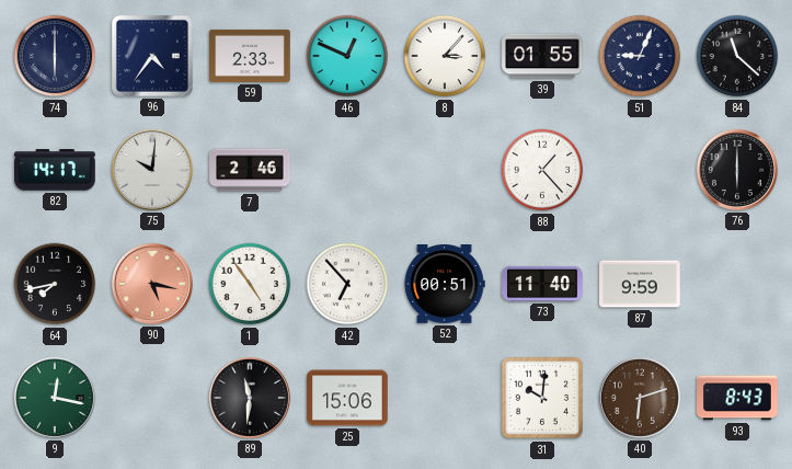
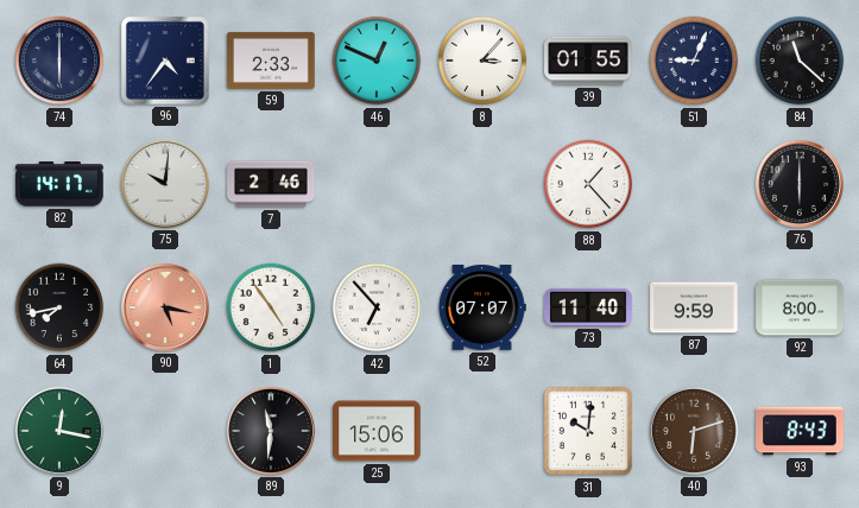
52: 00:51 -> 07:07 (482, 309)
92: none -> 8:00 (800, 307)
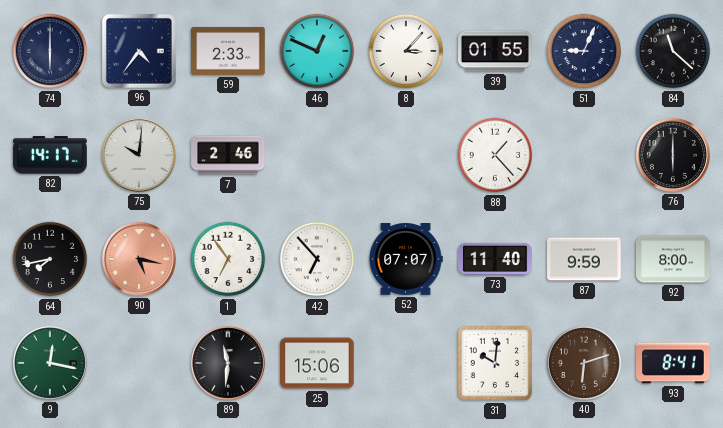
1: 4:54 -> 6:54 (228, 259)
93: 8:43 -> 8:41 (673, 363)
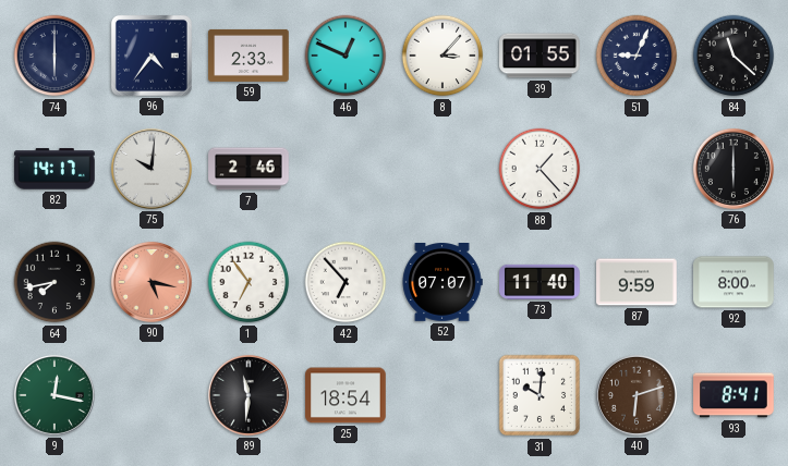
25: 15:06 -> 18:54 (345, 395)
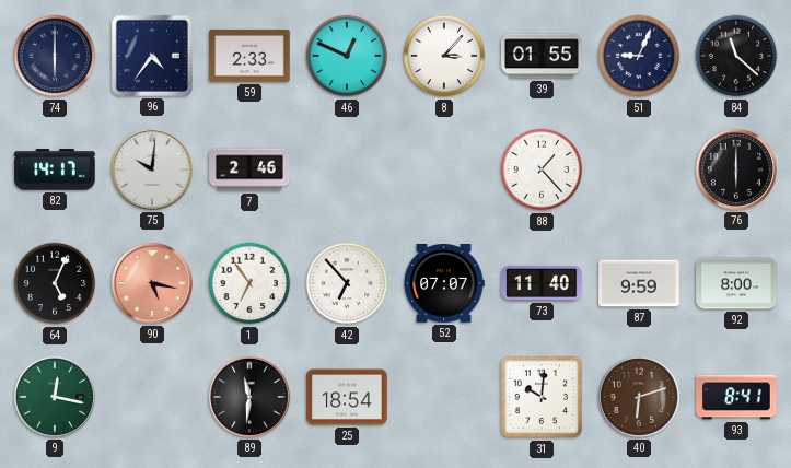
64: 7:43 -> 5:04 (55, 283)
